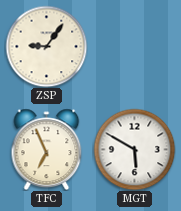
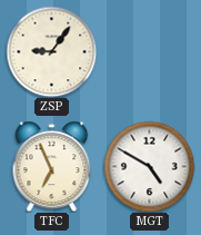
MGT: 5:50 -> 4:50 (149, 166)
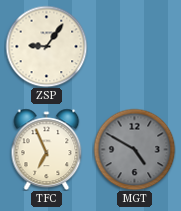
MGT dial: white -> grey (134, 149)
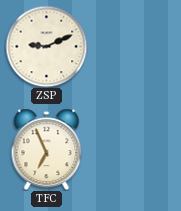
ZSP: 9:06 -> 9:11 (46, 46)
MGT: 4:50 -> none (134, 149)
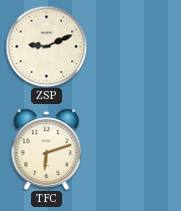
TFC: 6:56 -> 6:12 (47, 149)
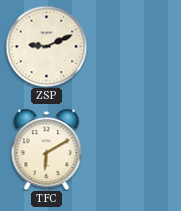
TFC: 6:12 -> 6:10 (47, 149)
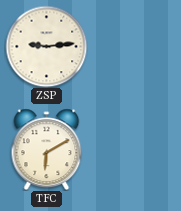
ZSP: 9:11 -> 9:14 (46, 46)
